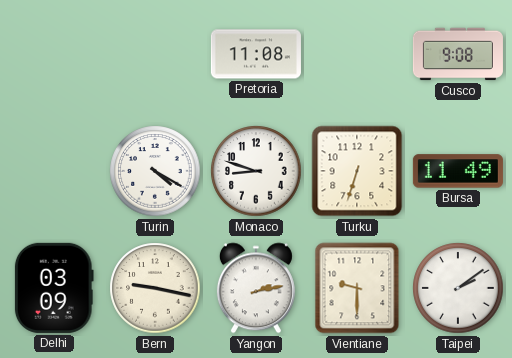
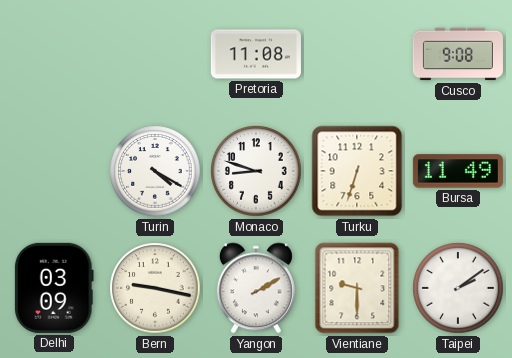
Yangon: 2:13 -> 2:10 (256, 288)
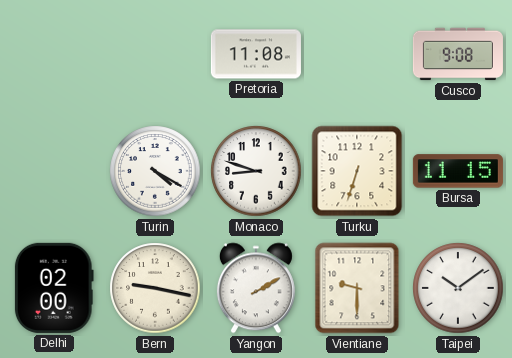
Bursa: 11:49 -> 11:15 (458, 171)
Delhi: 03:09 -> 02:00 (54, 288)
Taipei: 2:09 -> 10:09 (458, 288)
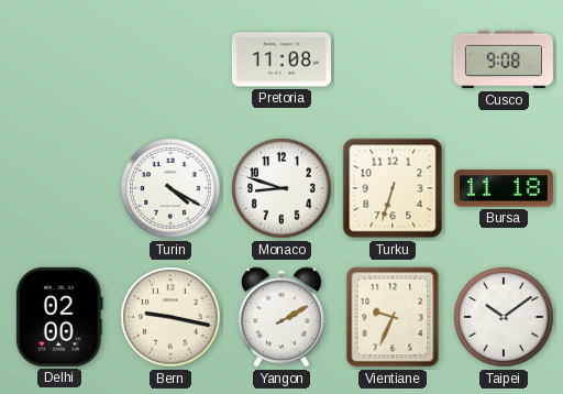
Bursa: 11:15 -> 11:18 (504, 188)
Vientiane: 9:30 -> 9:34 (393, 317)
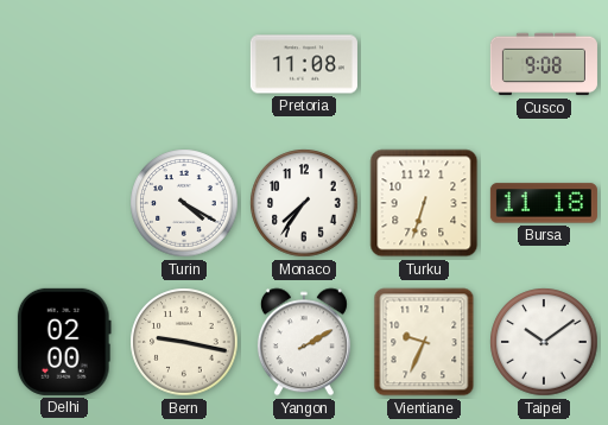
Monaco: 8:48 -> 7:36 (304, 203)
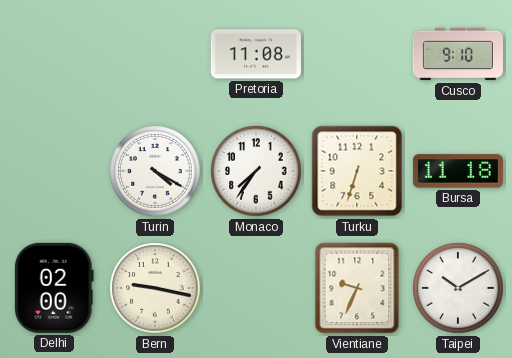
Cusco: 9:08 -> 9:10 (458, 54)
Yangon: 2:10 -> none (304, 342)
Taipei: 10:09 -> 10:10 (458, 288)
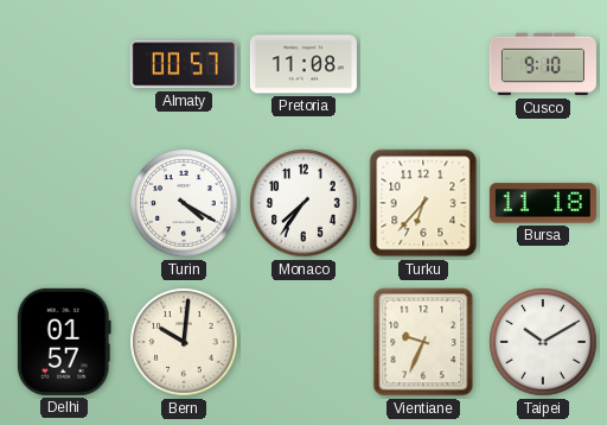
Almaty: none -> 00:57 (184, 64)
Turku: 6:33 -> 6:37 (423, 203)
Delhi: 02:00 -> 01:57 (64, 342)
Bern: 9:17 -> 10:01 (184, 342)
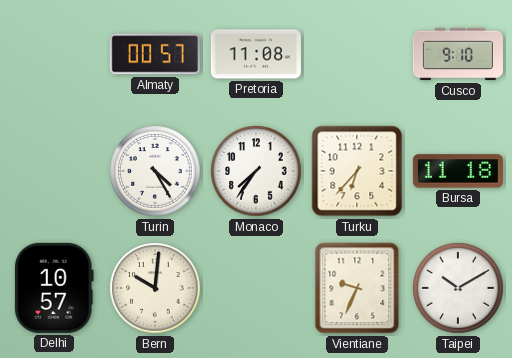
Turin: 4:20 -> 4:25 (155, 171)
Delhi: 01:57 -> 10:57 (54, 288)
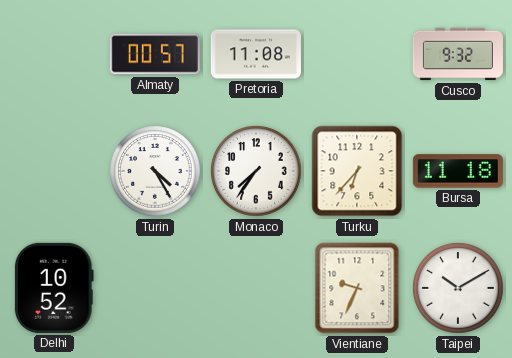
Cusco: 9:10 -> 9:32 (458, 54)
Delhi: 10:57 -> 10:52 (54, 288)
Bern: 10:01 -> none (155, 288)
